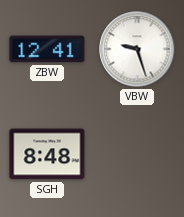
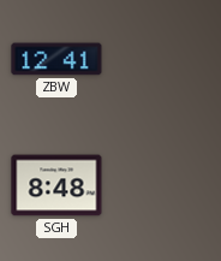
VBW: 9:27 -> none (137, 49)
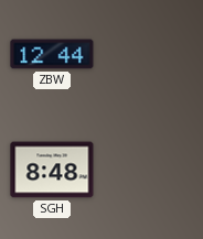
ZBW: 12:41 -> 12:44 (52, 54)
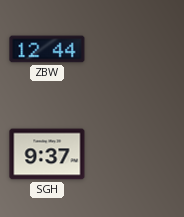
SGH: 8:48 -> 9:37 (47, 154)
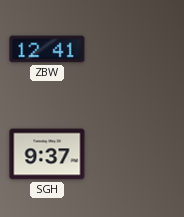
ZBW: 12:44 -> 12:41 (47, 49)
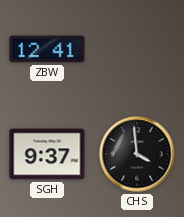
CHS: none -> 3:59 (137, 154)
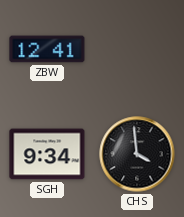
SGH: 9:37 -> 9:34 (47, 154)
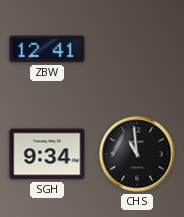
CHS: 3:59 -> 10:59 (137, 154)
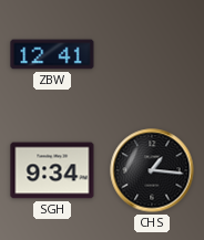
CHS: 10:59 -> 1:16 (152, 170)
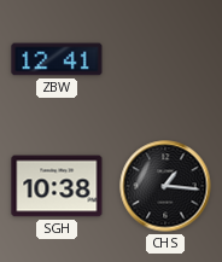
SGH: 9:34 -> 10:38 (57, 186)
